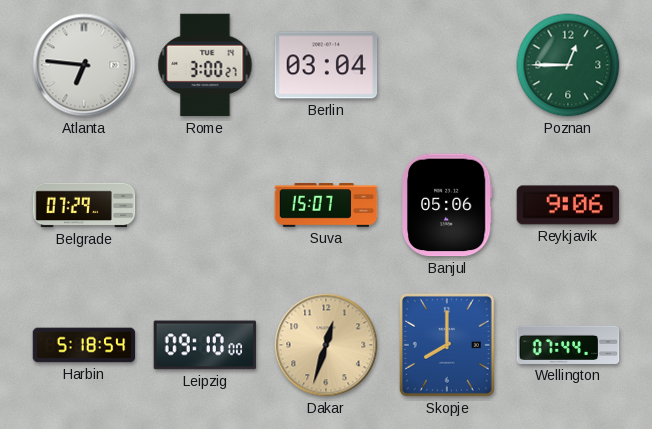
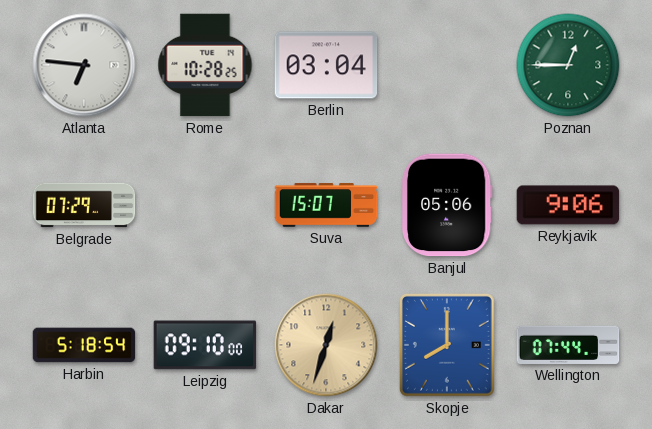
Rome: 3:00 -> 10:28 (205, 65)
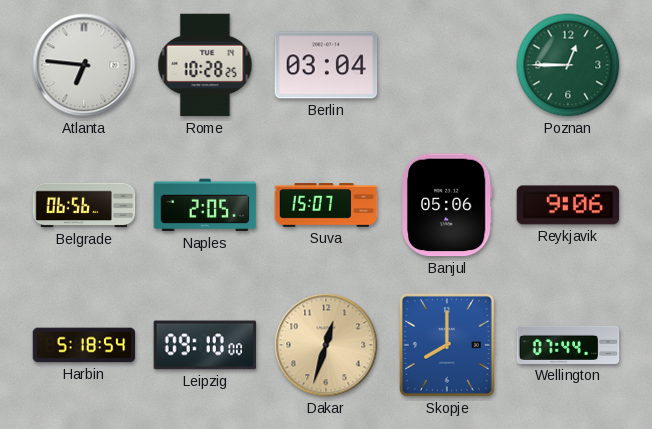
Belgrade: 07:29 -> 06:56 (84, 205)
Naples: none -> 2:05 (205, 205)
